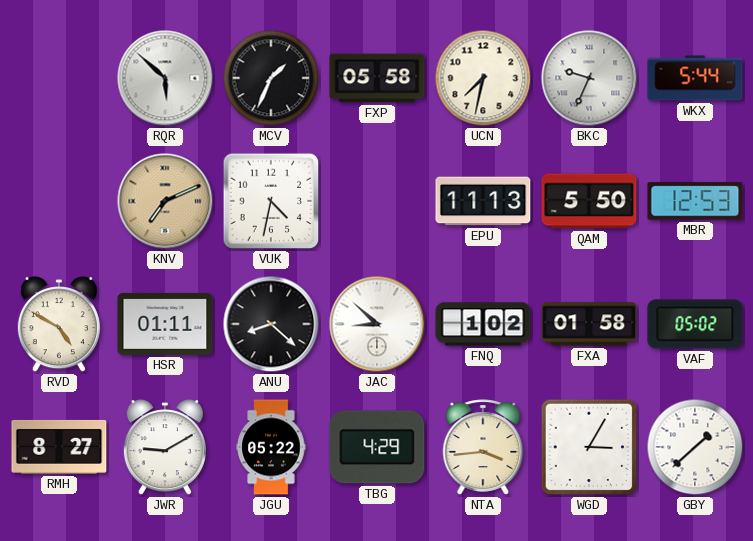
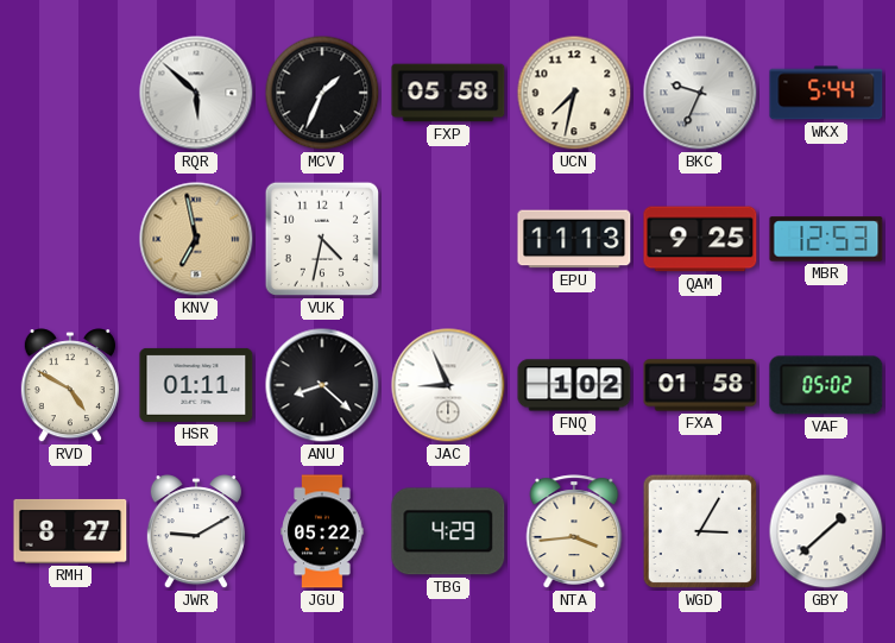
KNV: 7:11 -> 6:58 (196, 239)
QAM: 5:50 -> 9:25 (700, 239)
JAC: 8:52 -> 8:56 (448, 385)
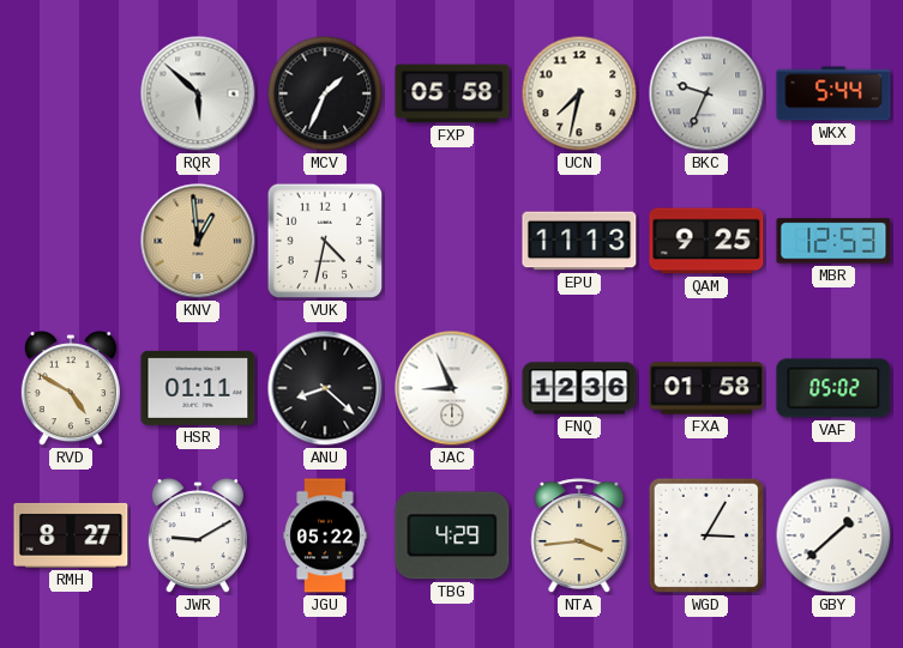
KNV: 6:58 -> 12:59 (198, 241)
FNQ: 1:02 -> 12:36 (579, 388)
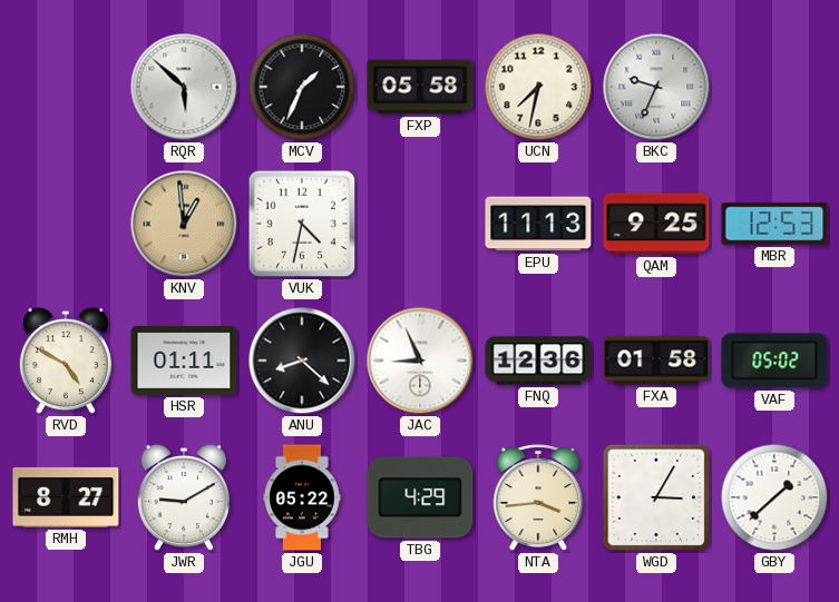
WKX: 5:44 -> none (833, 93)
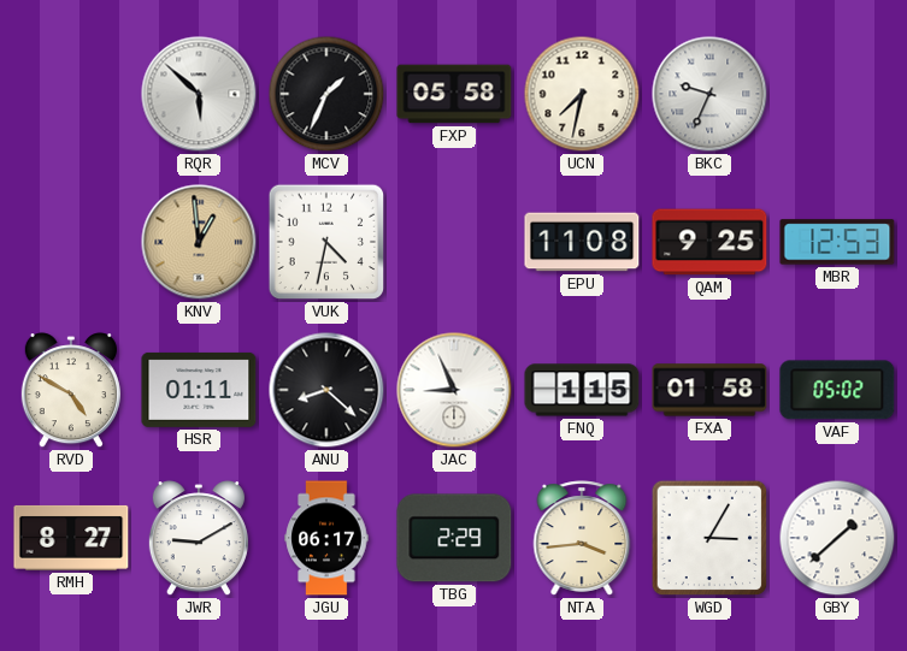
EPU: 11:13 -> 11:08 (582, 242)
FNQ: 12:36 -> 1:15 (582, 390)
JGU: 05:22 -> 06:17 (326, 538)
TBG: 4:29 -> 2:29 (454, 538)
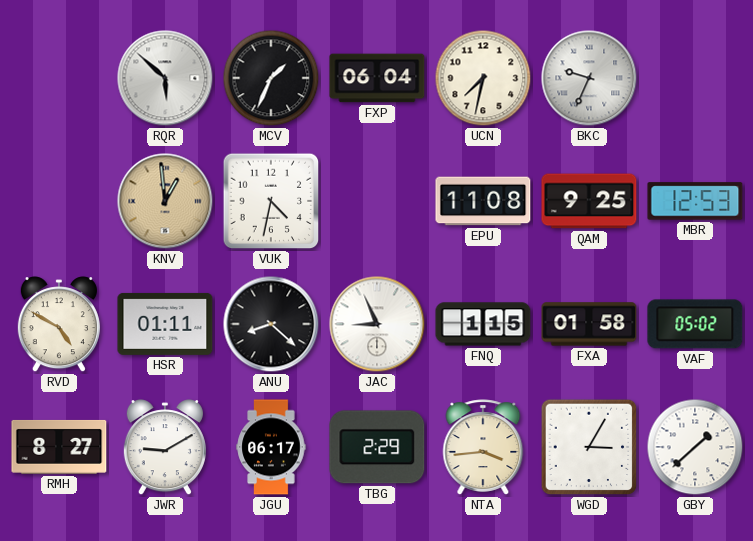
FXP: 05:58 -> 06:04 (377, 78)
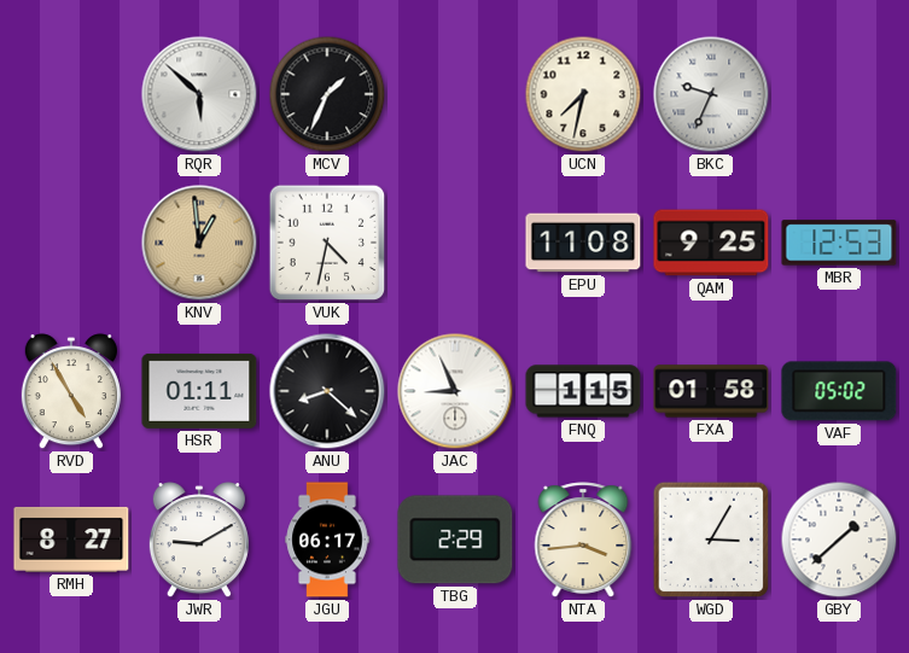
FXP: 06:04 -> none (377, 78)
RVD: 4:50 -> 4:55 (71, 392)
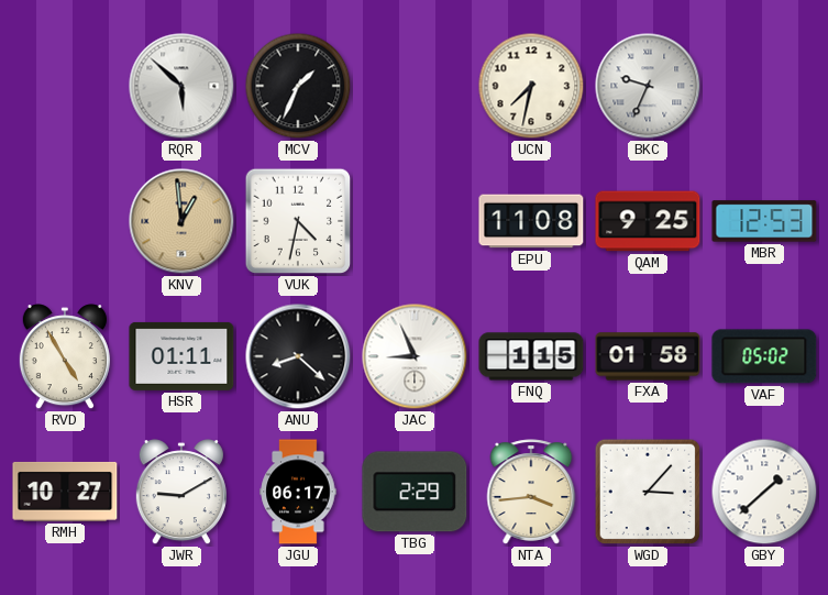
RMH: 8:27 -> 10:27 (65, 492)
WGD: 3:05 -> 3:07 (648, 492)
